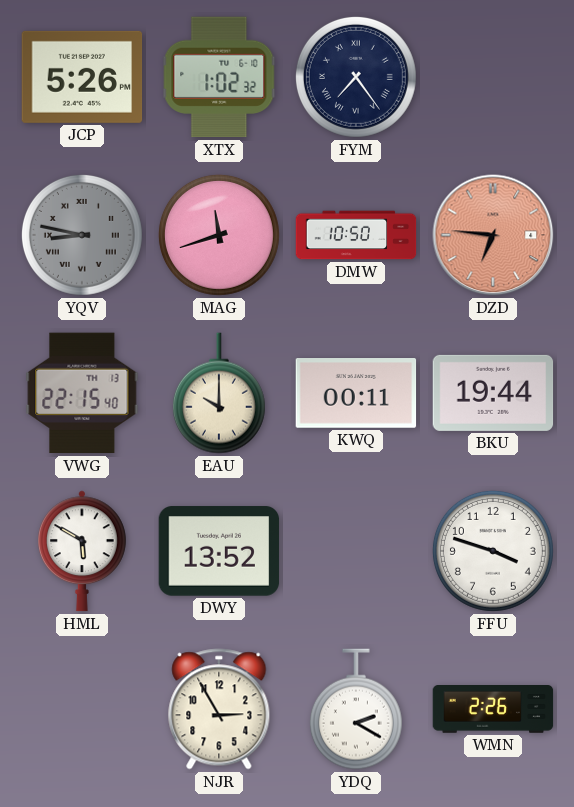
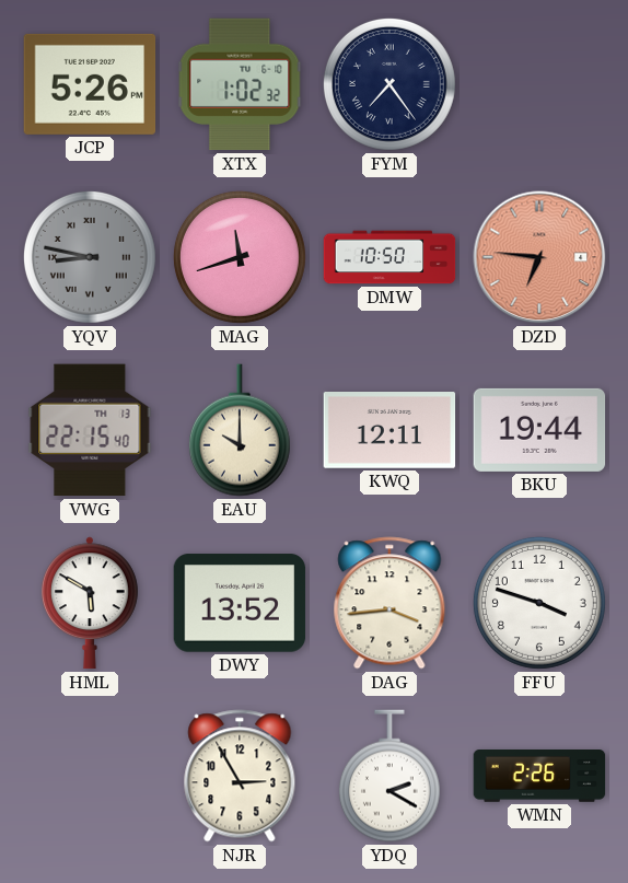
KWQ: 00:11 -> 12:11 (389, 430)
DAG: none -> 3:44 (389, 603)
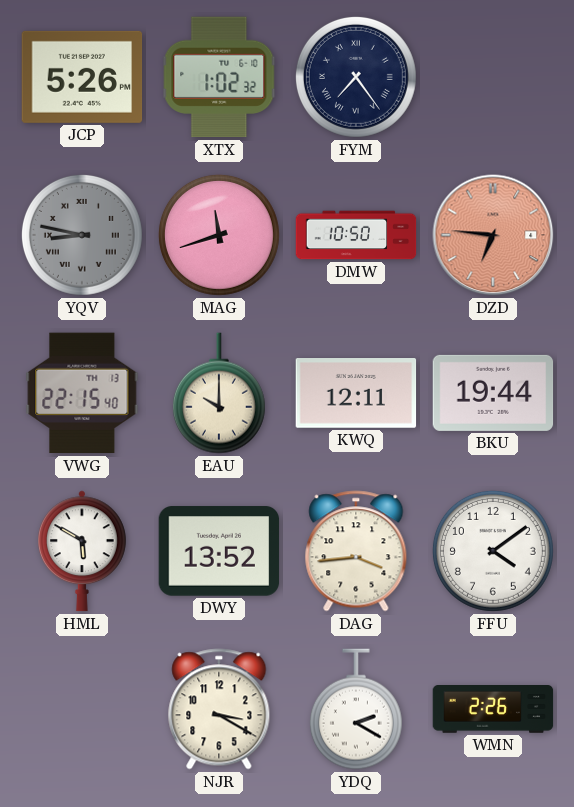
FFU: 3:48 -> 4:09 (493, 551)
NJR: 2:55 -> 3:20 (219, 709)
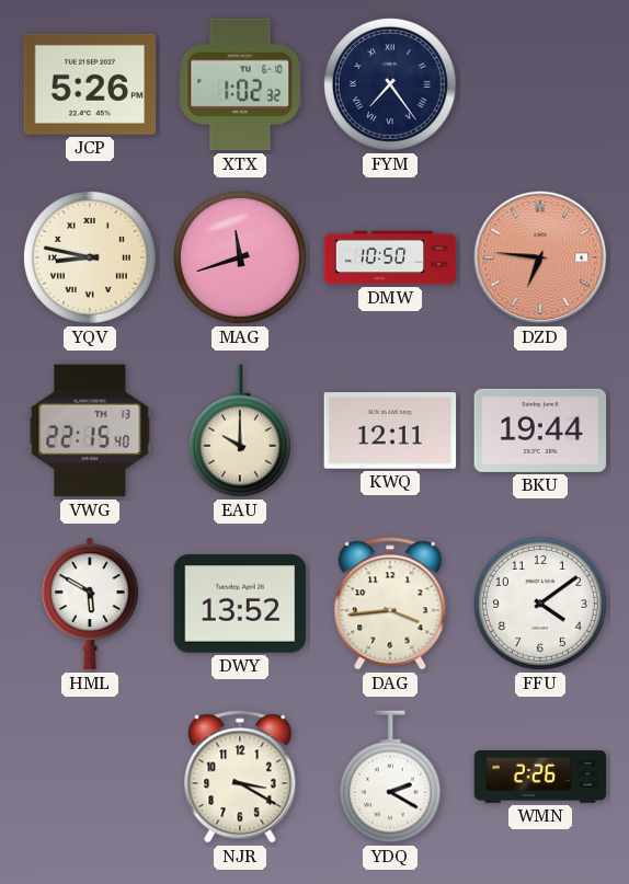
YQV dial: grey -> cream (90, 257)
